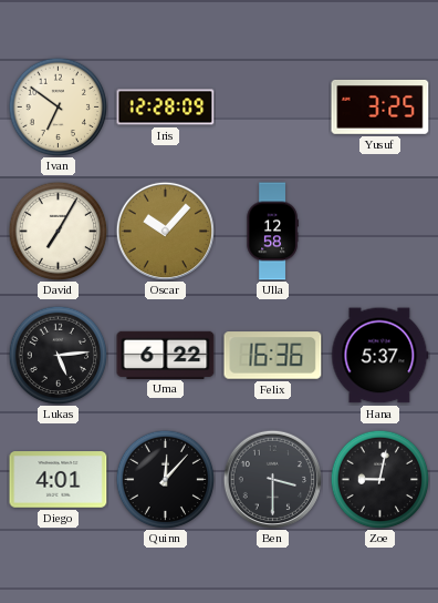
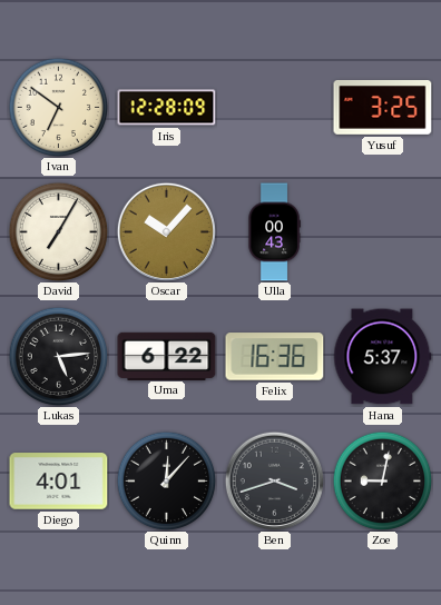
Ulla: 12:58 -> 00:43 (274, 232)
Ben: 3:30 -> 3:42 (274, 480)
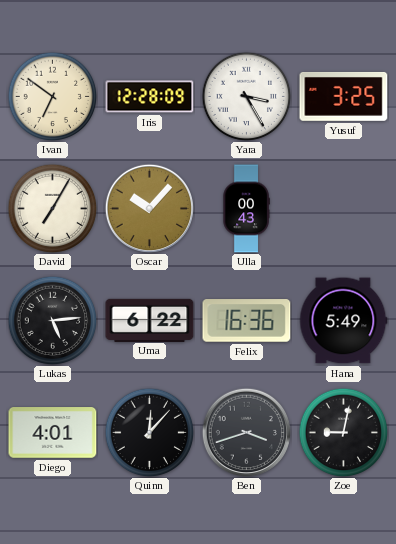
Yara: none -> 3:25 (246, 96)
Hana: 5:37 -> 5:49 (344, 321)
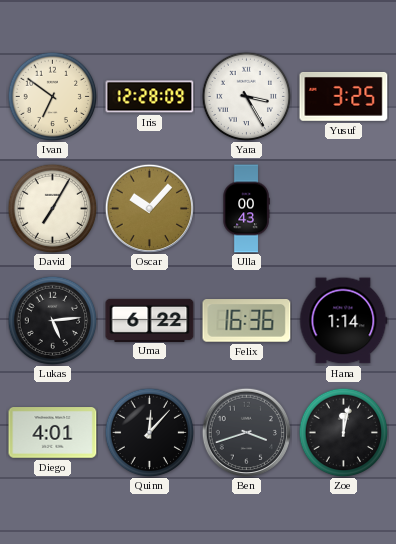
Hana: 5:49 -> 1:14 (344, 321)
Zoe: 9:02 -> 12:02 (343, 432)
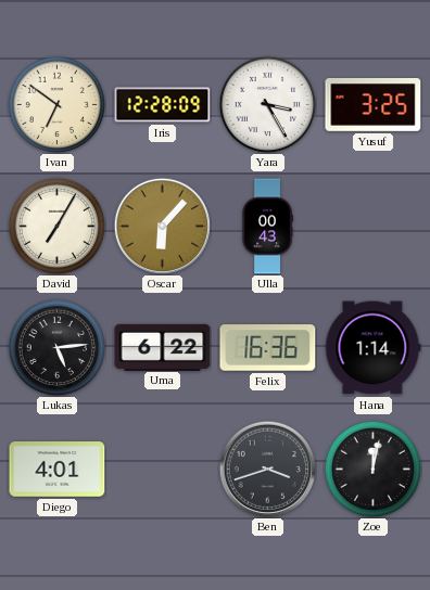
Oscar: 10:07 -> 6:07 (162, 226)
Quinn: 12:07 -> none (149, 432)
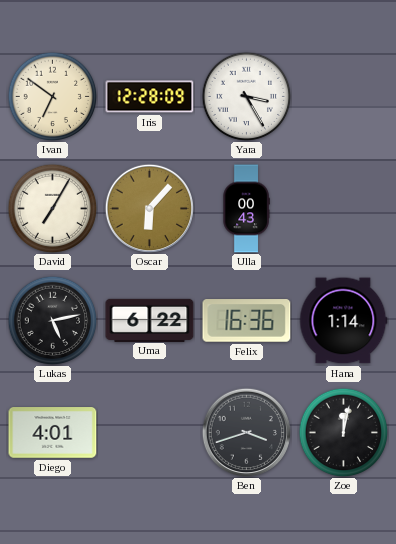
Yusuf: 3:25 -> none (374, 105)
Lukas: 5:14 -> 5:13 (52, 320)
